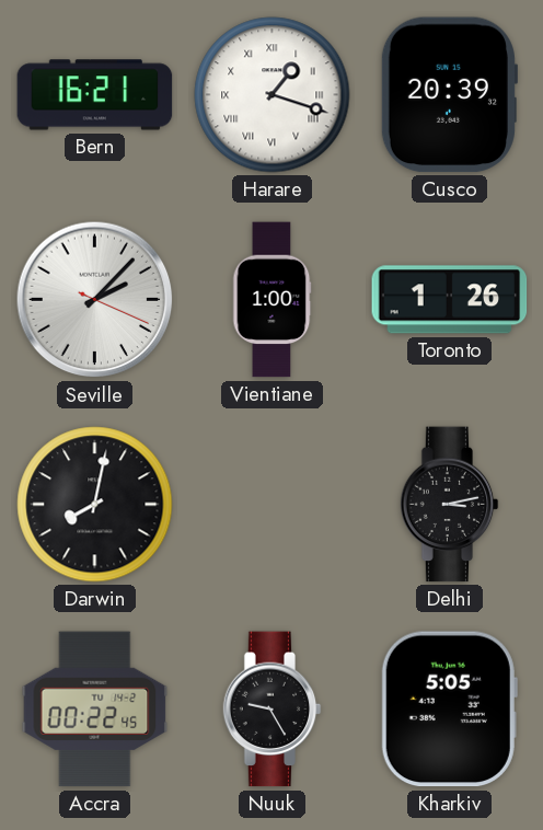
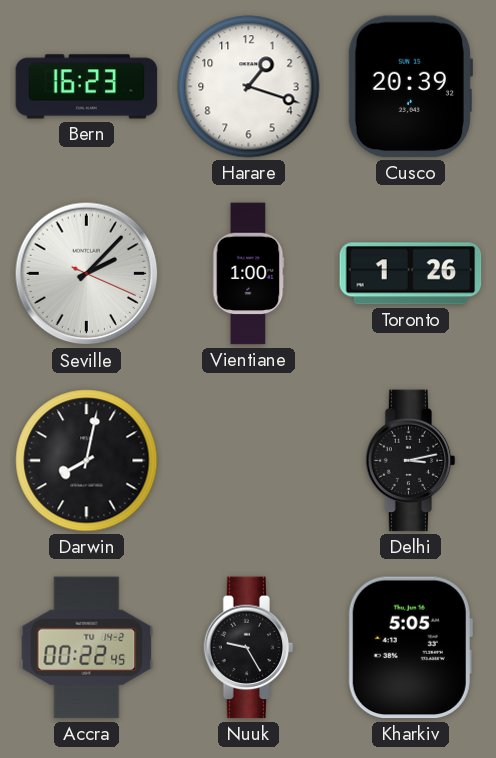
Bern: 16:21 -> 16:23 (87, 87)
Harare numerals: Roman -> Arabic (249, 87)
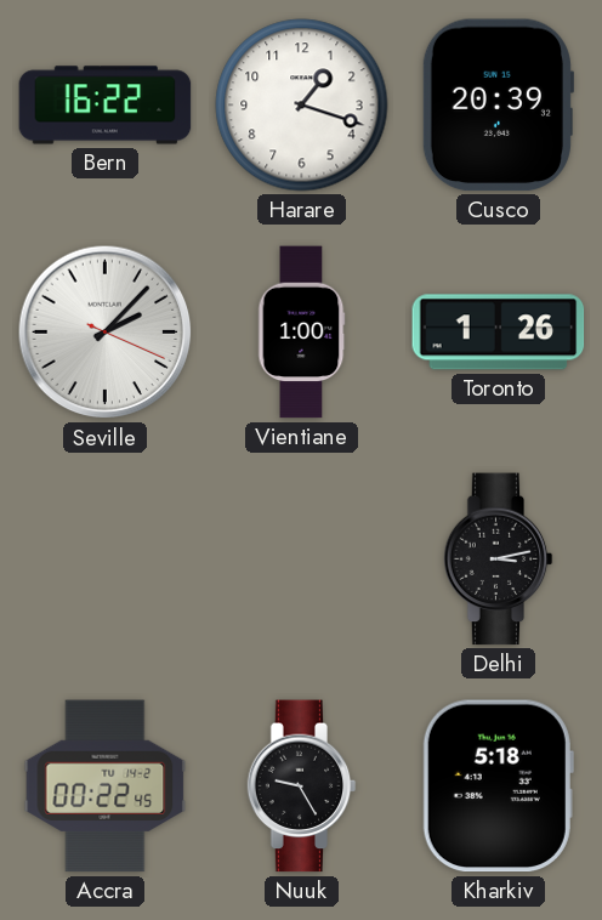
Bern: 16:23 -> 16:22 (106, 106)
Darwin: 8:02 -> none (87, 461)
Kharkiv: 5:05 -> 5:18 (498, 786)
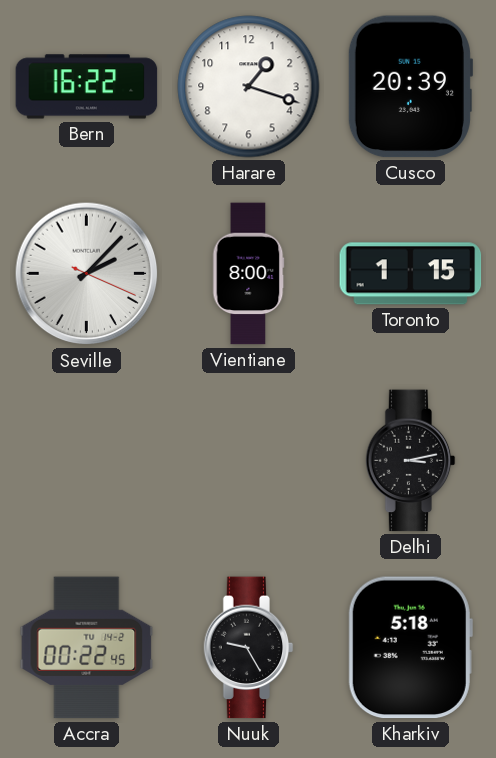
Vientiane: 1:00 -> 8:00 (248, 274)
Toronto: 1:26 -> 1:15 (411, 274)
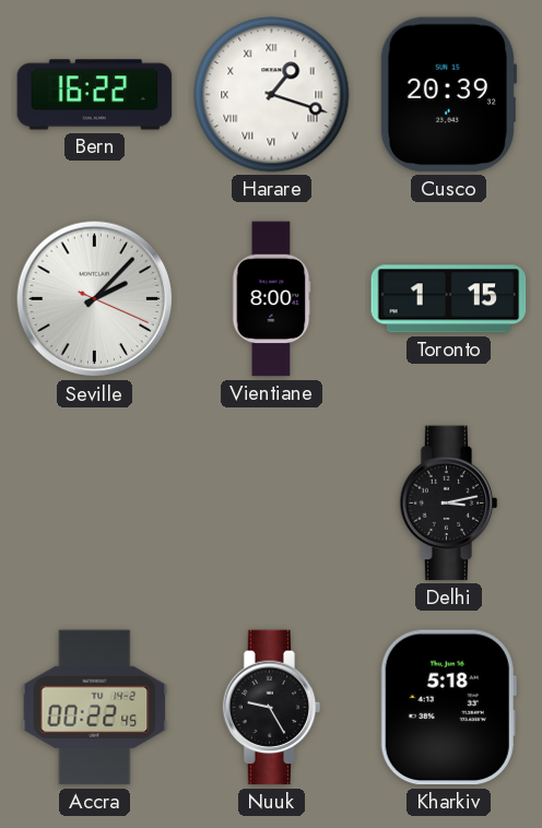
Harare numerals: Arabic -> Roman (272, 95)
